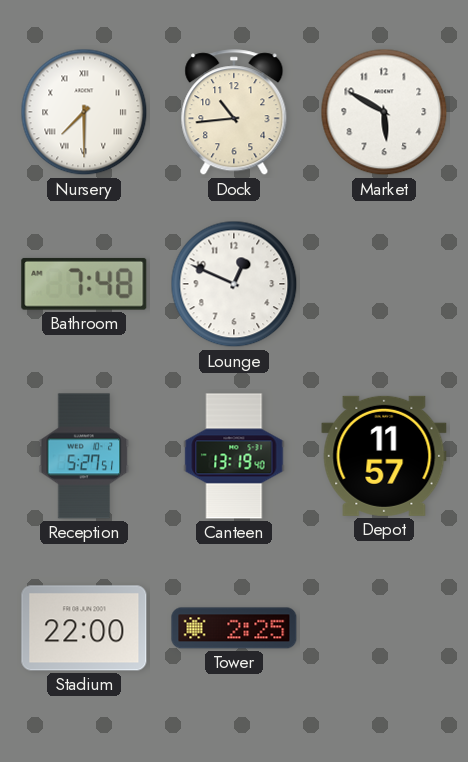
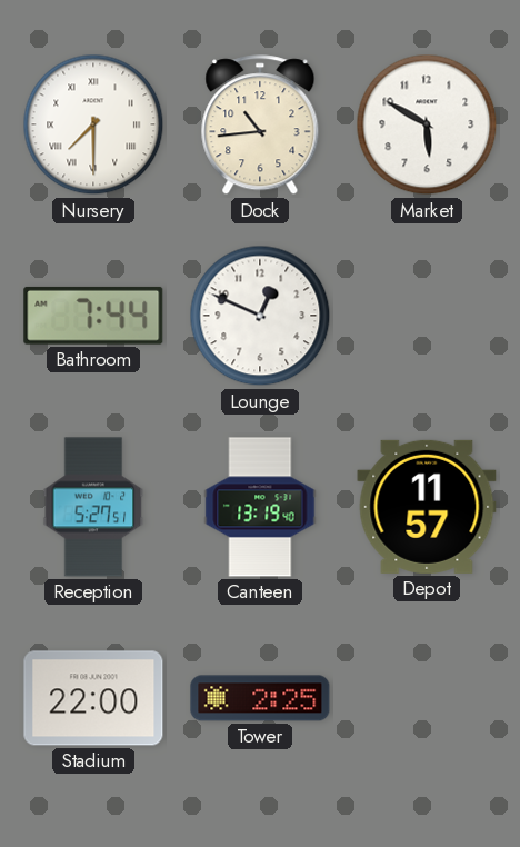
Bathroom: 7:48 -> 7:44 (93, 316)
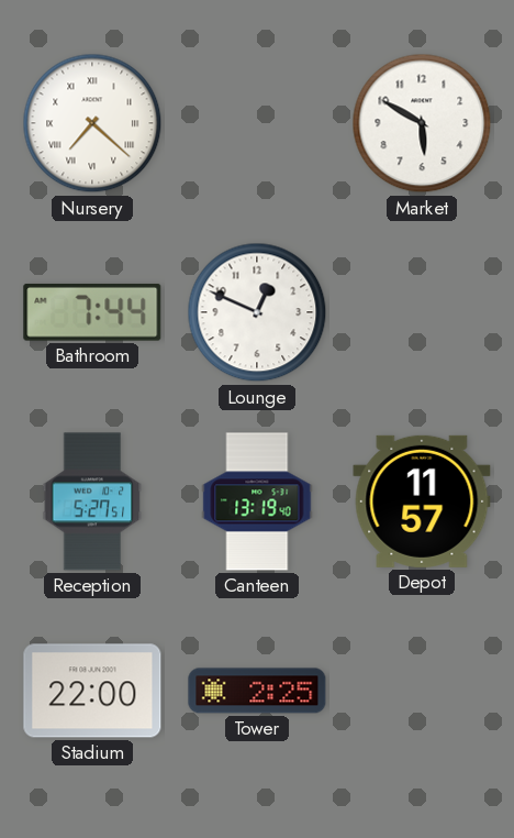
Nursery: 7:30 -> 7:22 (92, 123)
Dock: 10:44 -> none (260, 126)
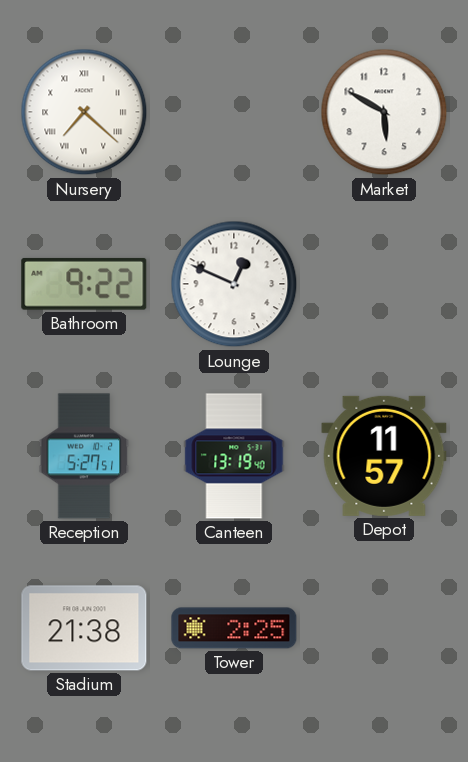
Bathroom: 7:44 -> 9:22 (84, 284)
Stadium: 22:00 -> 21:38 (84, 628)
